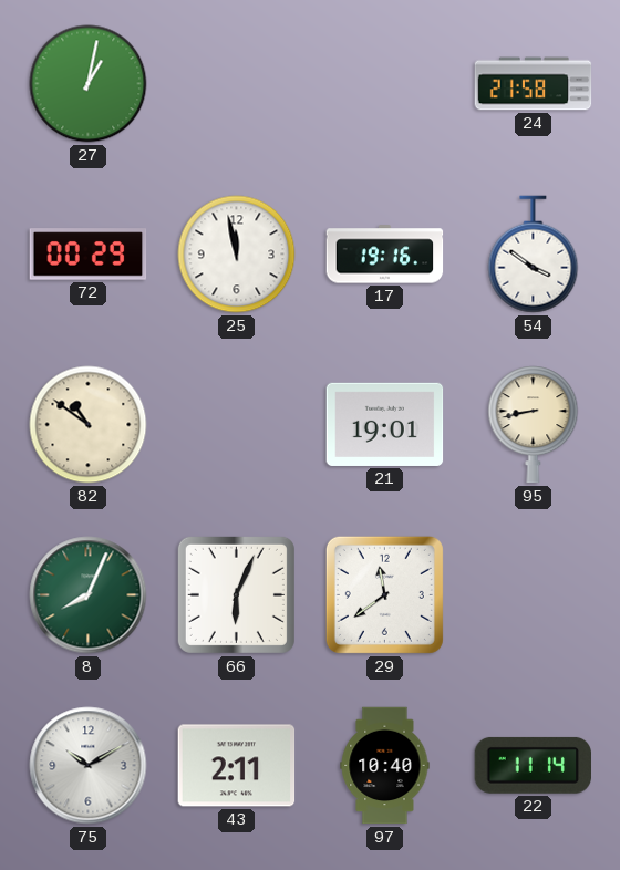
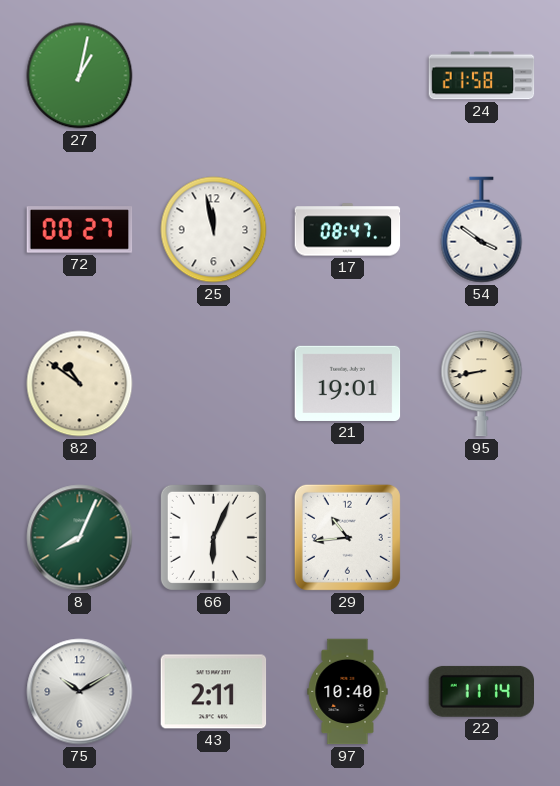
72: 00:29 -> 00:27 (80, 230)
17: 19:16 -> 08:47 (348, 230)
29: 11:39 -> 10:44 (347, 537)
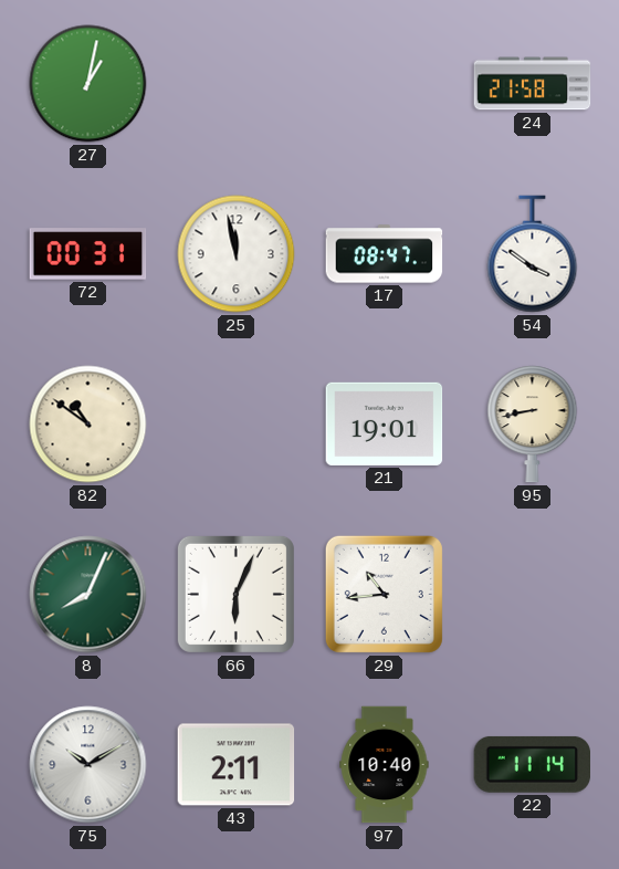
72: 00:27 -> 00:31 (88, 254)
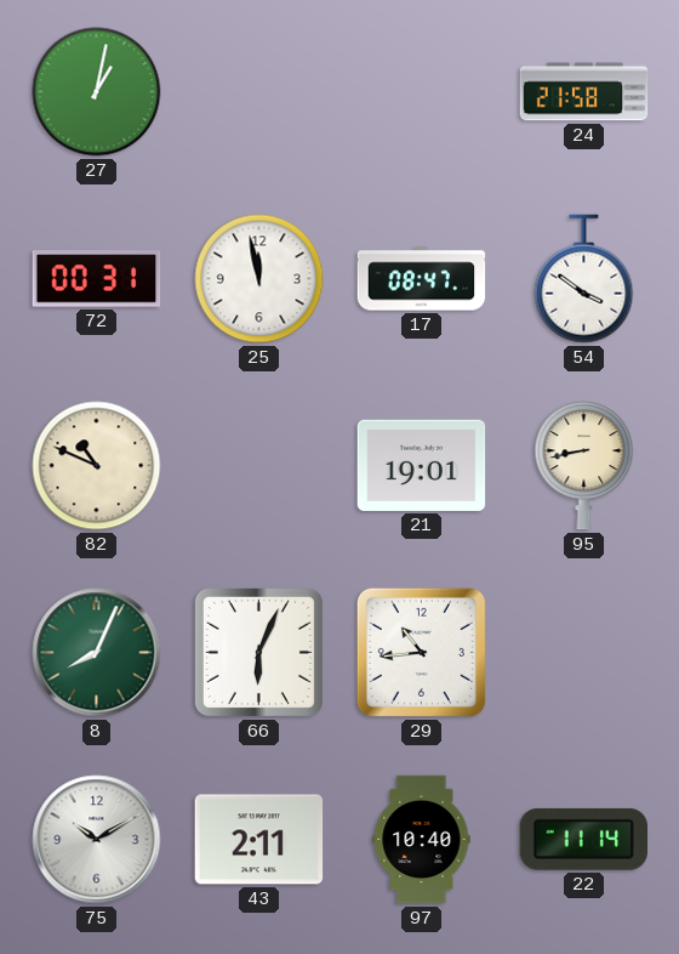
82: 10:51 -> 10:49 (97, 466)
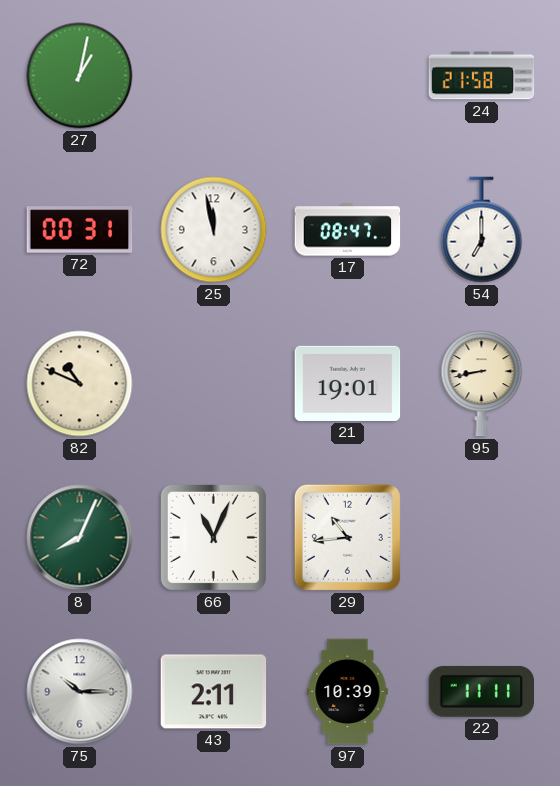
54: 3:51 -> 7:00 (482, 230)
66: 6:04 -> 11:04 (213, 537)
75: 10:10 -> 10:15 (80, 692)
97: 10:40 -> 10:39 (348, 692)
22: 11:14 -> 11:11 (481, 691)
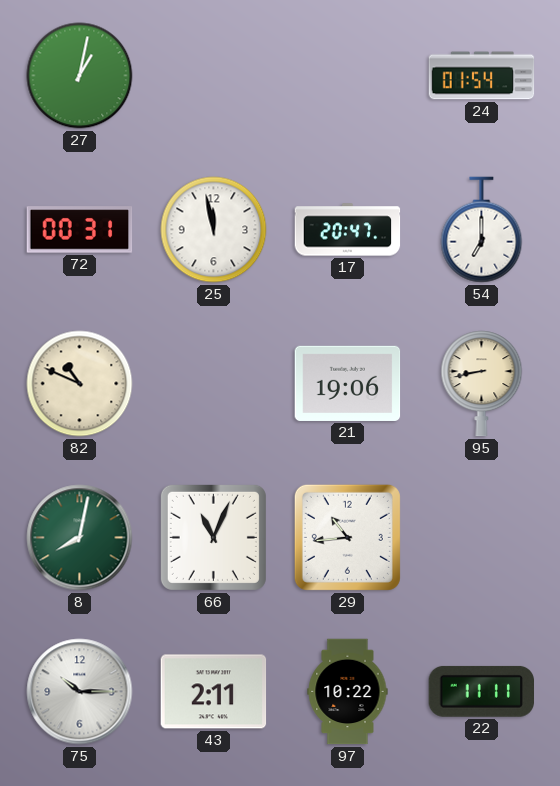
24: 21:58 -> 01:54 (482, 76)
17: 08:47 -> 20:47 (348, 230)
21: 19:01 -> 19:06 (348, 383)
8: 8:04 -> 8:02 (80, 538)
97: 10:39 -> 10:22 (348, 692)
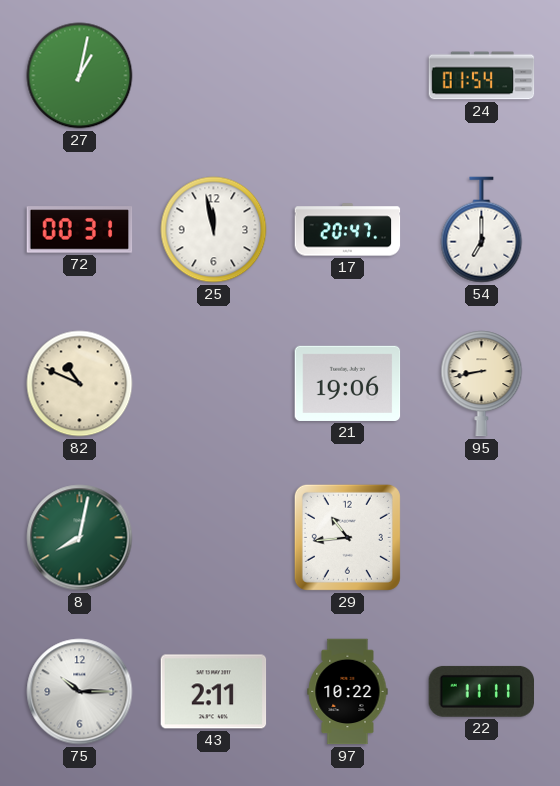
66: 11:04 -> none (213, 537)
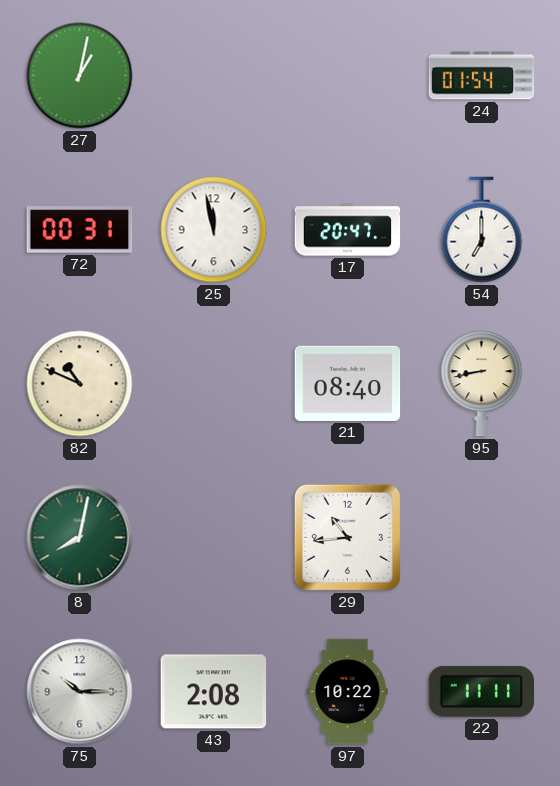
21: 19:06 -> 08:40 (348, 383)
43: 2:11 -> 2:08 (214, 692)
